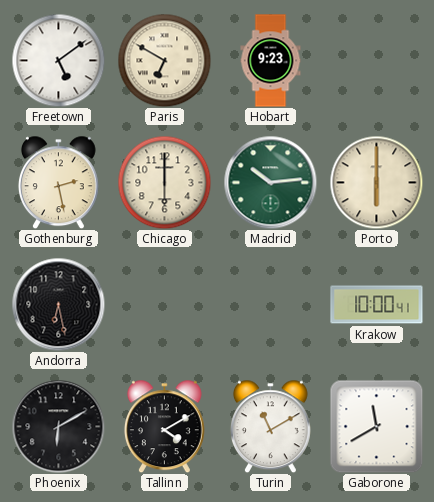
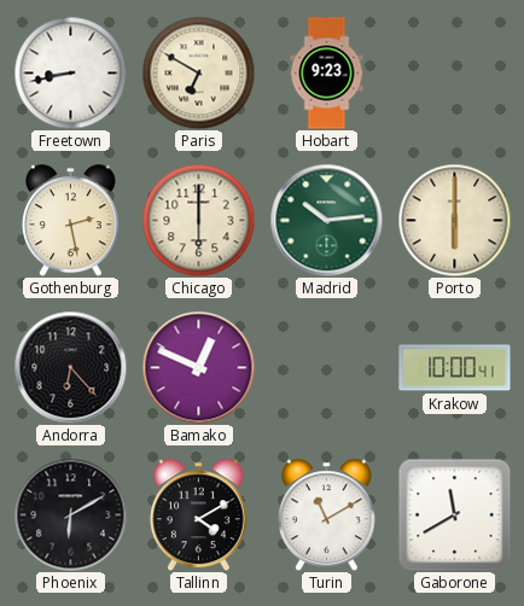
Freetown: 5:09 -> 8:43 (70, 72)
Andorra: 6:28 -> 6:23 (70, 367)
Bamako: none -> 12:49 (198, 367)
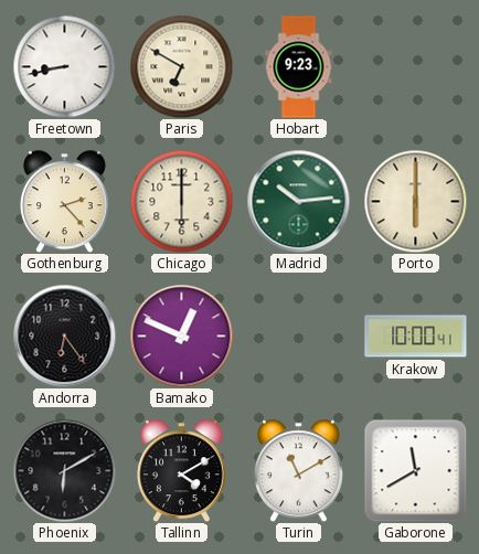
Gothenburg: 2:28 -> 2:23 (64, 201)
Andorra: 6:23 -> 6:24 (64, 335)
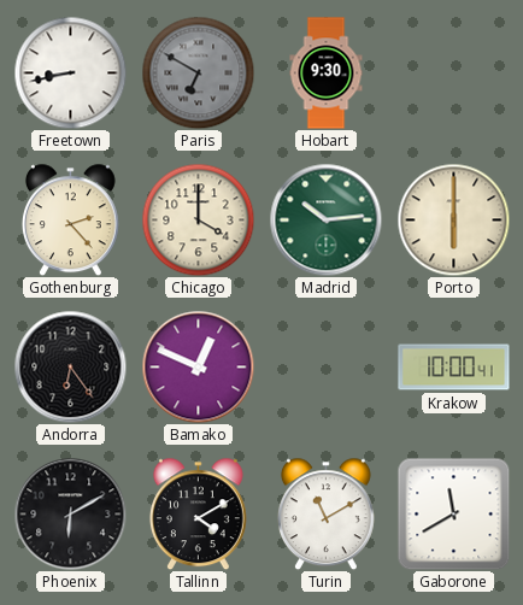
Paris dial: cream -> grey (198, 72)
Hobart: 9:23 -> 9:30 (327, 74)
Chicago: 6:00 -> 4:00 (198, 219)
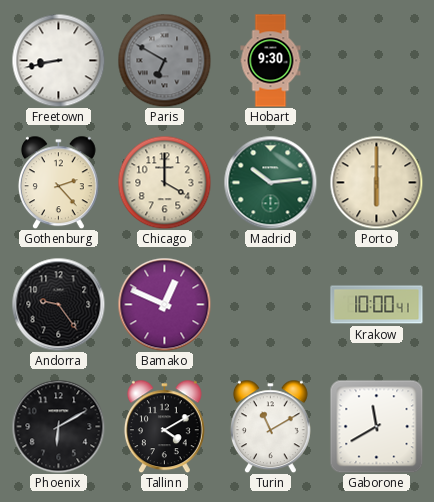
Andorra: 6:24 -> 9:24 (58, 304)
